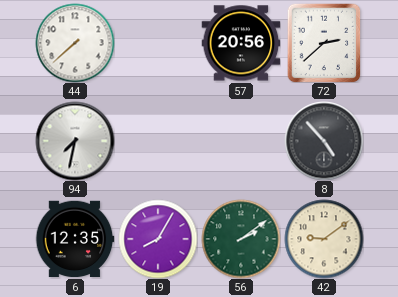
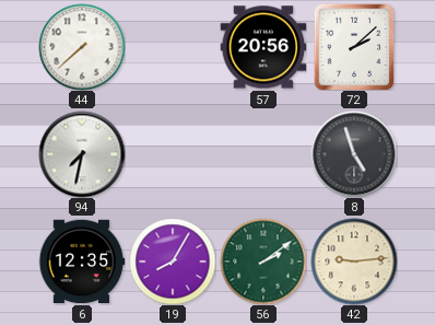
72: 2:38 -> 2:08 (354, 47)
8: 4:53 -> 4:57 (354, 154)
42: 9:09 -> 9:14 (354, 262)
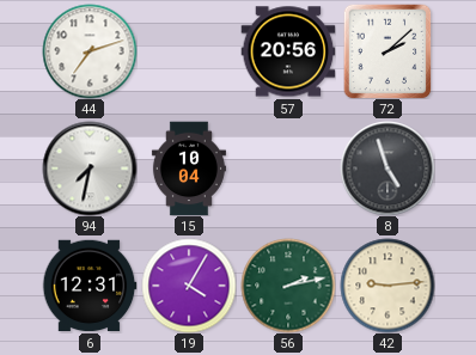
44: 7:38 -> 7:12 (90, 51)
15: none -> 10:04 (189, 169)
6: 12:35 -> 12:31 (90, 286)
19: 8:05 -> 4:05 (189, 286)
56: 2:09 -> 2:13 (288, 286)
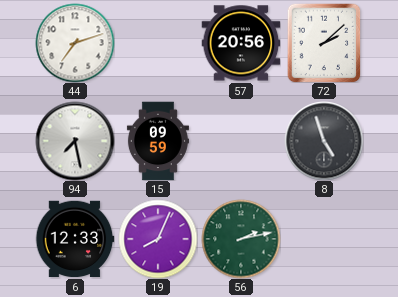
94: 7:32 -> 7:28 (75, 141)
15: 10:04 -> 09:59 (158, 141)
6: 12:31 -> 12:33 (75, 239)
19: 4:05 -> 8:04 (158, 239)
42: 9:14 -> none (387, 286)
